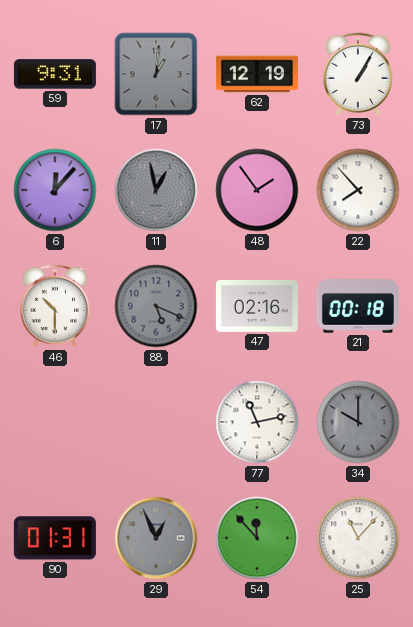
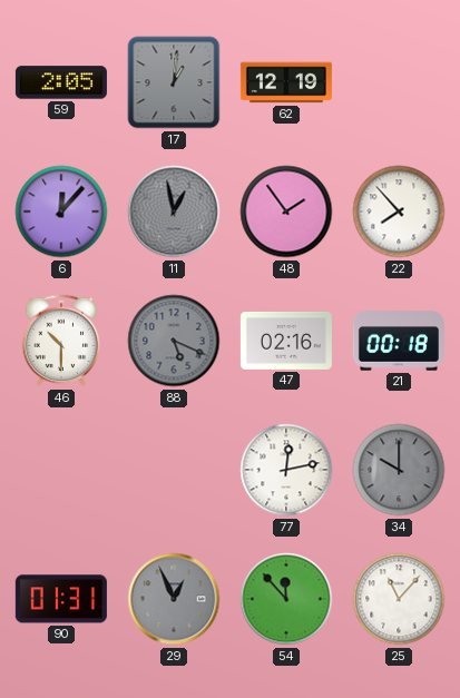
59: 9:31 -> 2:05 (61, 82)
73: 1:05 -> none (358, 74)
77: 11:13 -> 12:13 (286, 470)
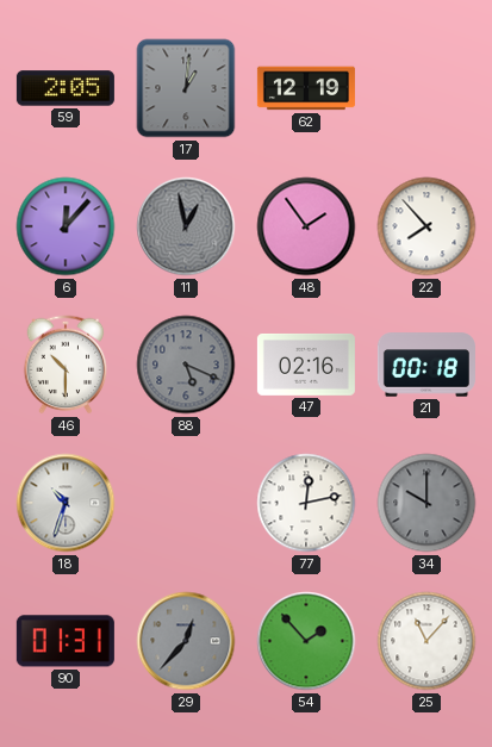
18: none -> 10:33 (66, 503)
29: 12:56 -> 12:37 (186, 641)
54: 11:53 -> 1:53 (306, 641)
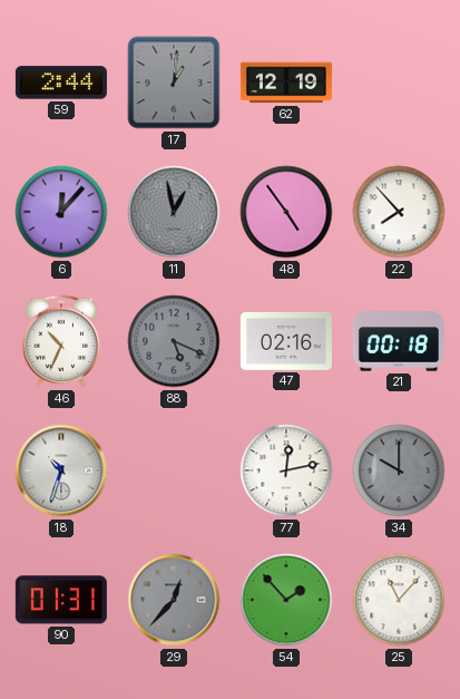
59: 2:05 -> 2:44 (61, 82)
48: 1:54 -> 4:54 (286, 212)
46: 10:30 -> 10:34 (61, 341)
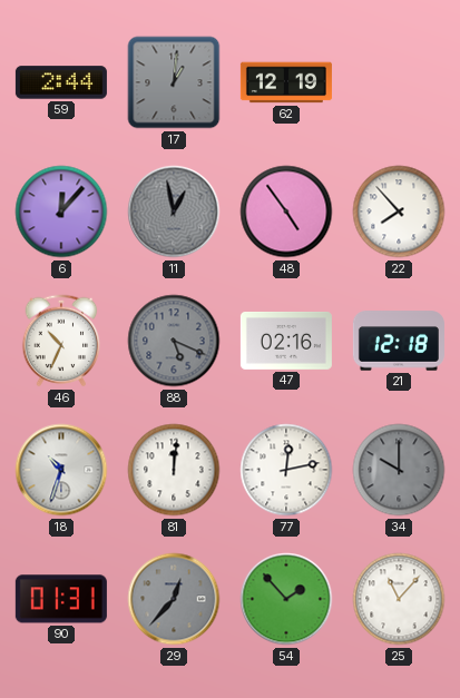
21: 00:18 -> 12:18 (399, 341)
81: none -> 12:01 (174, 470)
